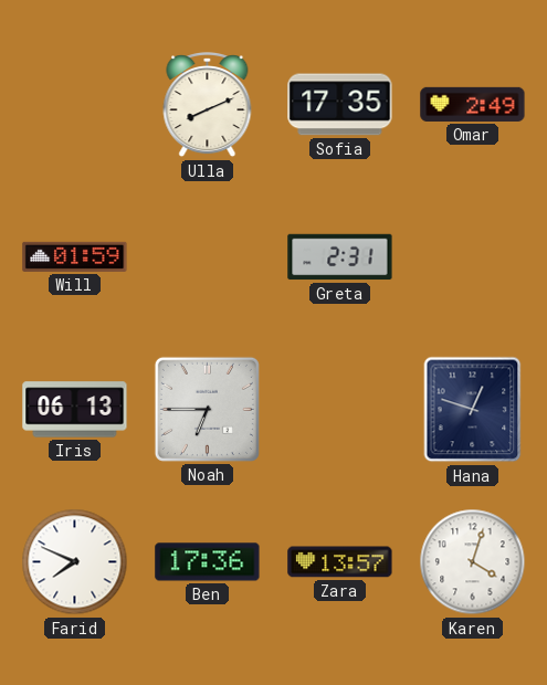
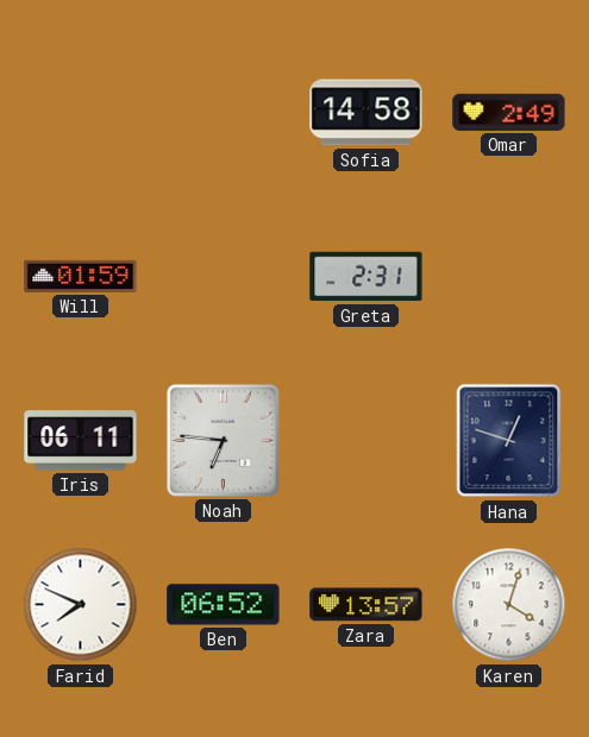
Ulla: 8:11 -> none (208, 106)
Sofia: 17:35 -> 14:58 (366, 113)
Iris: 06:13 -> 06:11 (81, 441)
Noah: 6:45 -> 6:46 (223, 440)
Ben: 17:36 -> 06:52 (224, 605)
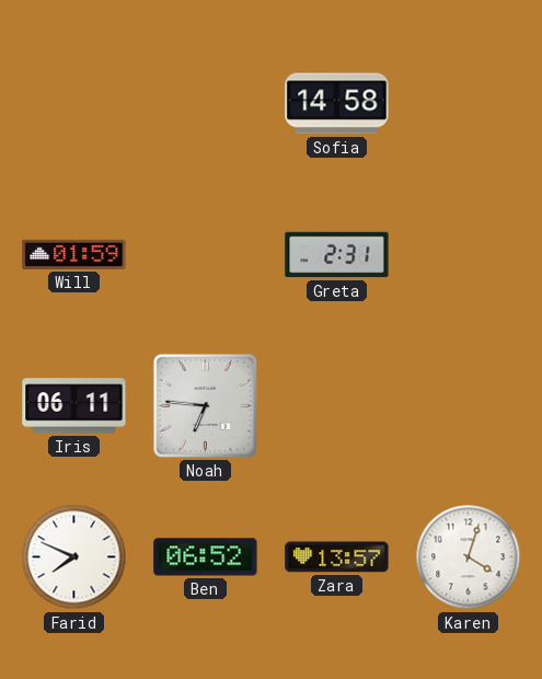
Omar: 2:49 -> none (509, 112)
Hana: 12:48 -> none (509, 441)
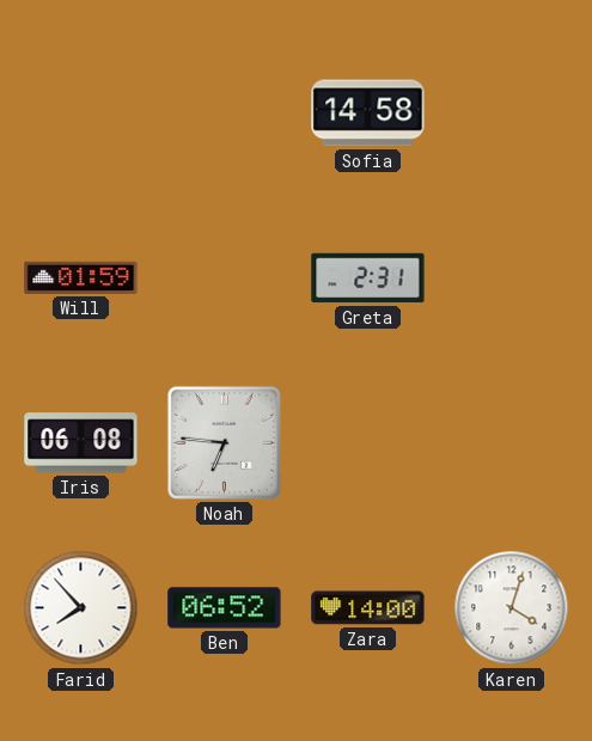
Iris: 06:11 -> 06:08 (81, 443)
Farid: 7:49 -> 7:53 (81, 608)
Zara: 13:57 -> 14:00 (368, 608)
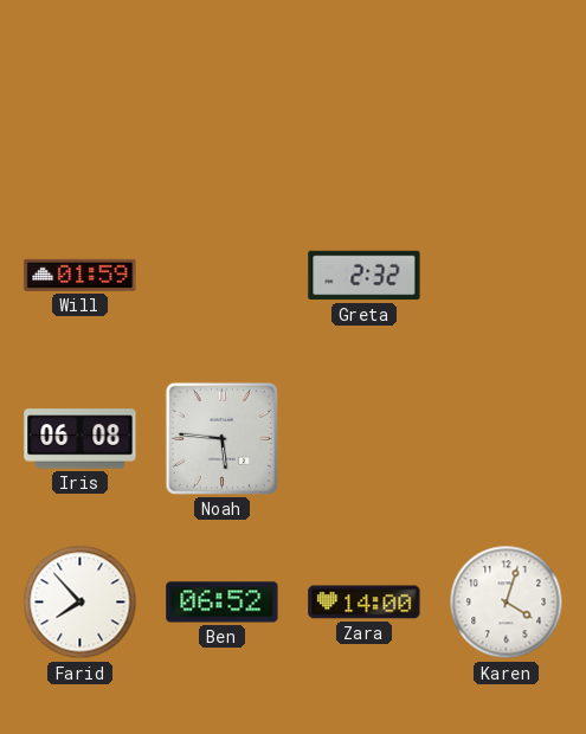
Sofia: 14:58 -> none (368, 114)
Greta: 2:31 -> 2:32 (365, 276)
Noah: 6:46 -> 5:46 (221, 438)
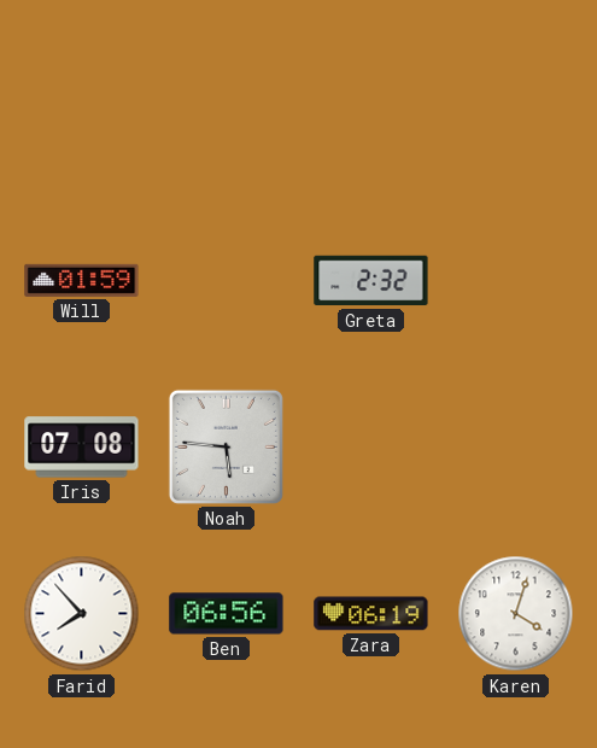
Iris: 06:08 -> 07:08 (82, 448)
Ben: 06:52 -> 06:56 (227, 614)
Zara: 14:00 -> 06:19 (371, 614)
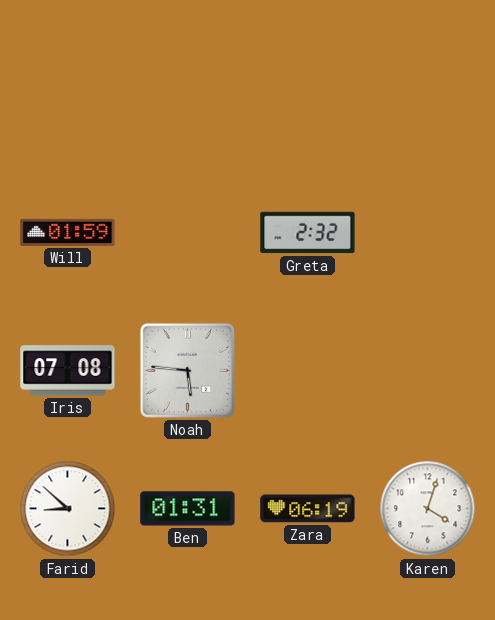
Farid: 7:53 -> 8:52 (68, 509)
Ben: 06:56 -> 01:31 (188, 509)
